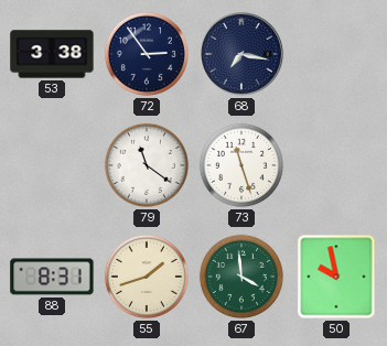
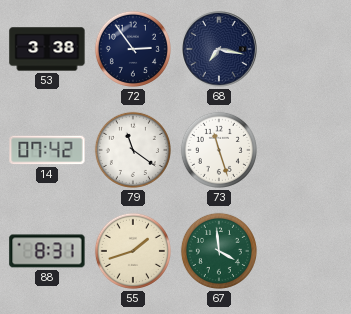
14: none -> 07:42 (47, 150)
50: 9:58 -> none (336, 277)
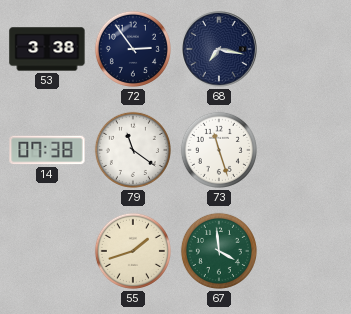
14: 07:42 -> 07:38 (47, 150)
88: 8:31 -> none (47, 251)
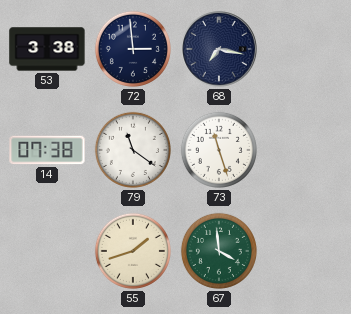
72: 2:54 -> 2:59 (133, 49)
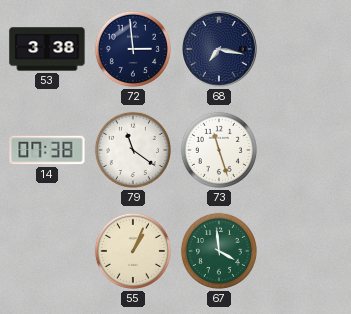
55: 1:42 -> 1:04 (133, 251)
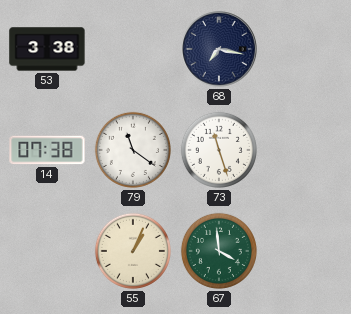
72: 2:59 -> none (133, 49)
